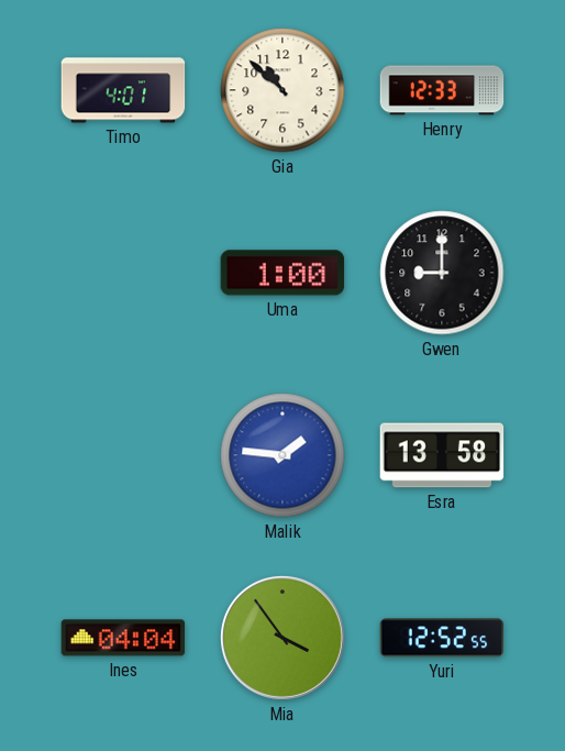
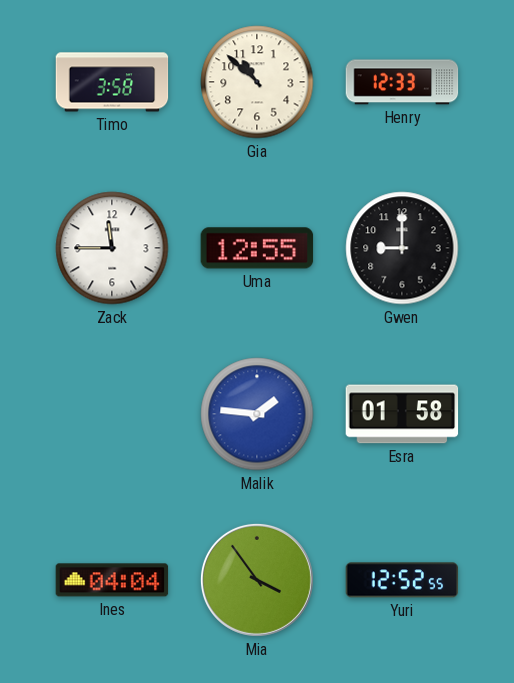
Timo: 4:01 -> 3:58 (112, 82)
Zack: none -> 11:45 (112, 248)
Uma: 1:00 -> 12:55 (257, 248)
Esra: 13:58 -> 01:58 (402, 414)
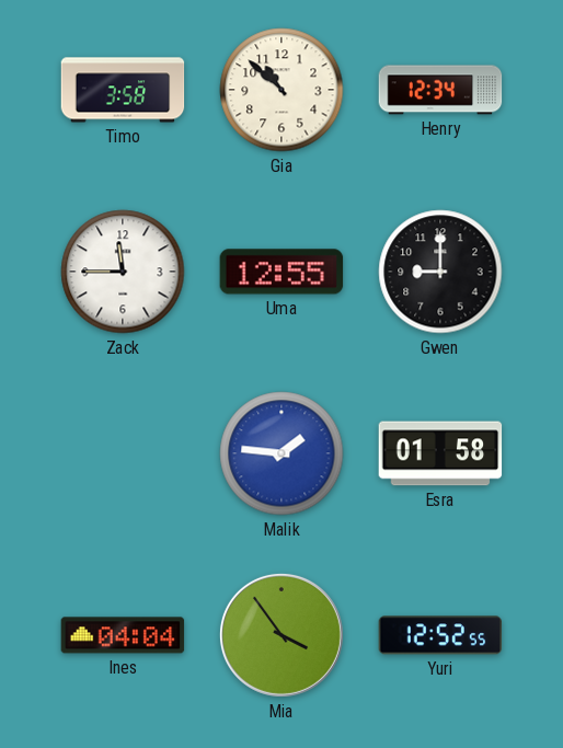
Henry: 12:33 -> 12:34 (440, 90)
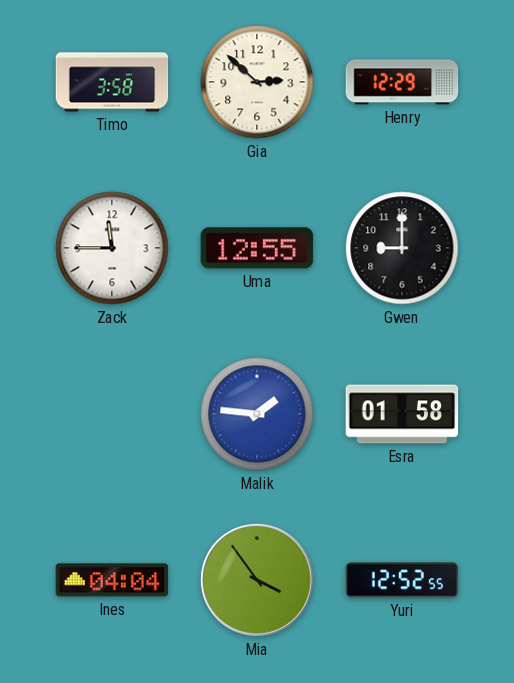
Gia: 10:52 -> 2:52 (257, 82)
Henry: 12:34 -> 12:29 (402, 82)
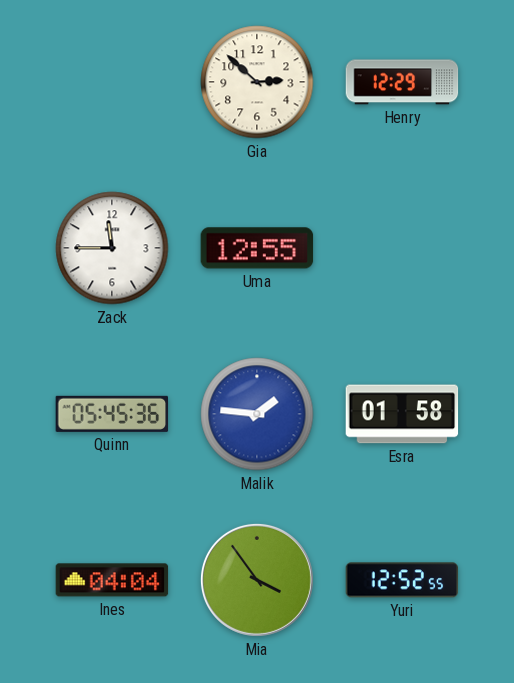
Timo: 3:58 -> none (112, 82)
Gwen: 9:00 -> none (402, 248)
Quinn: none -> 05:45 (112, 414)
